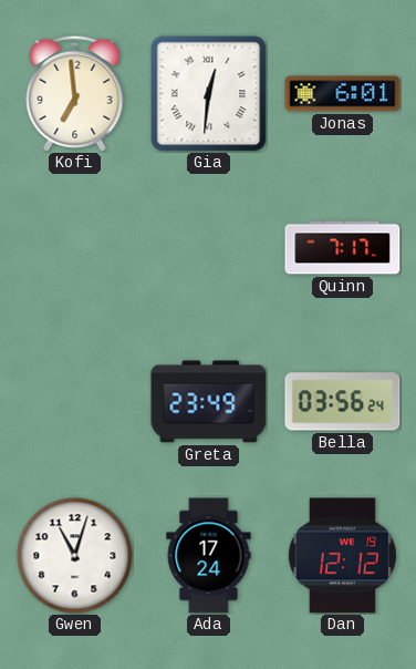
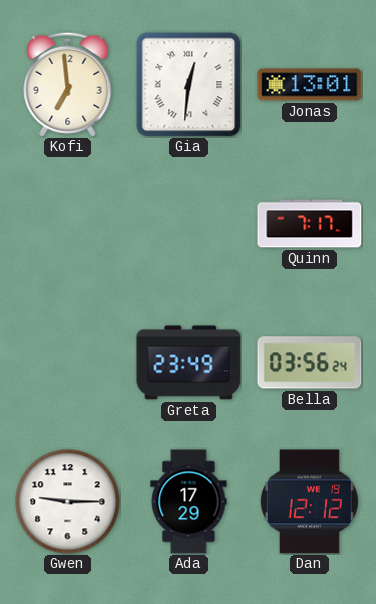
Jonas: 6:01 -> 13:01 (310, 85)
Gwen: 11:03 -> 9:15 (68, 502)
Ada: 17:24 -> 17:29 (189, 502)
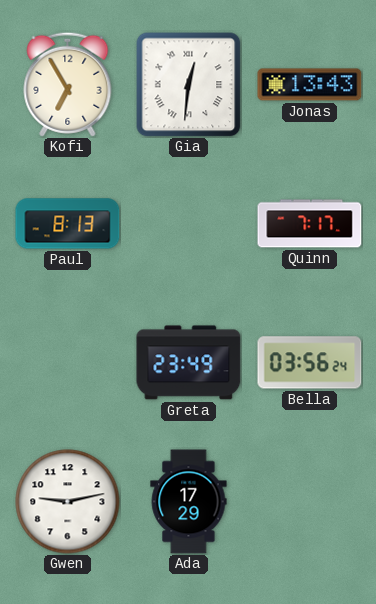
Kofi: 6:59 -> 6:55 (68, 84)
Jonas: 13:01 -> 13:43 (310, 85)
Paul: none -> 8:13 (68, 224)
Gwen: 9:15 -> 9:13 (68, 502)
Dan: 12:12 -> none (309, 502)
